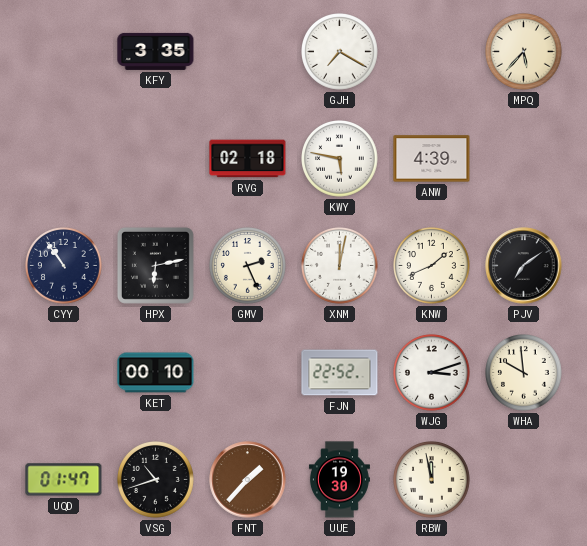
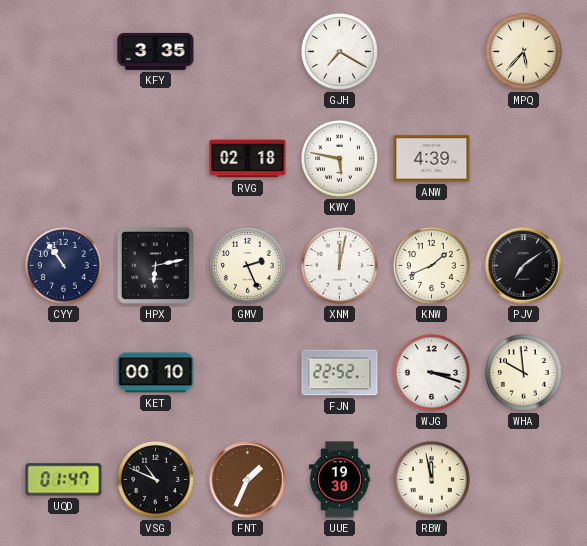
WJG: 3:12 -> 3:18 (432, 373)
VSG: 10:42 -> 10:49 (156, 480)
FNT: 1:37 -> 1:34 (248, 480)
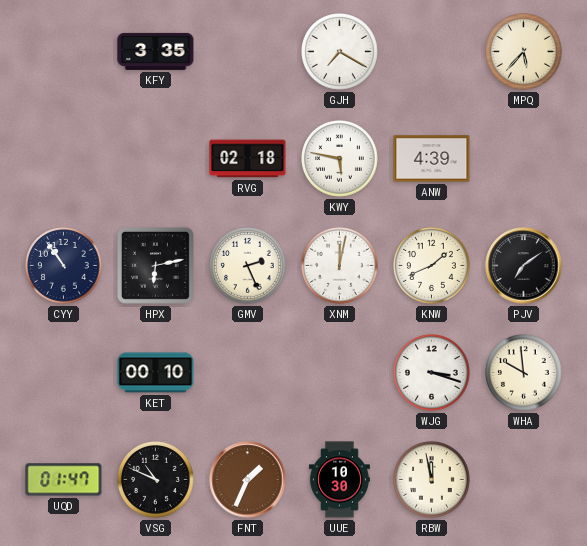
FJN: 22:52 -> none (340, 373)
UUE: 19:30 -> 10:30 (339, 480)
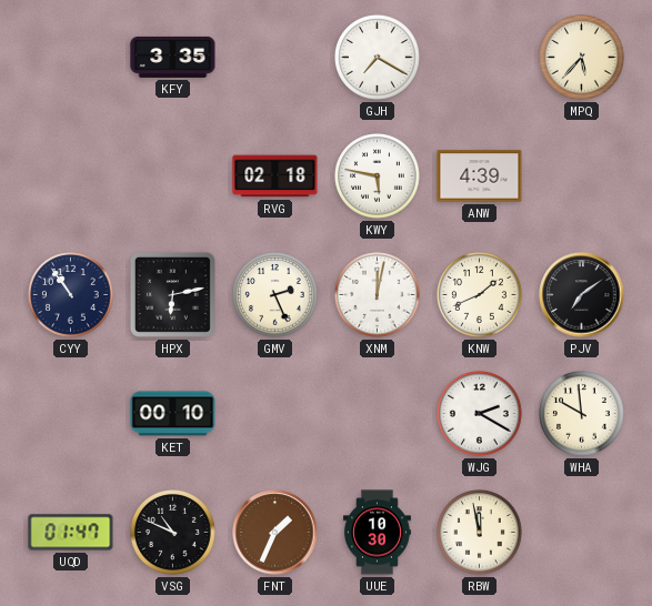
WJG: 3:18 -> 2:20 (480, 414)
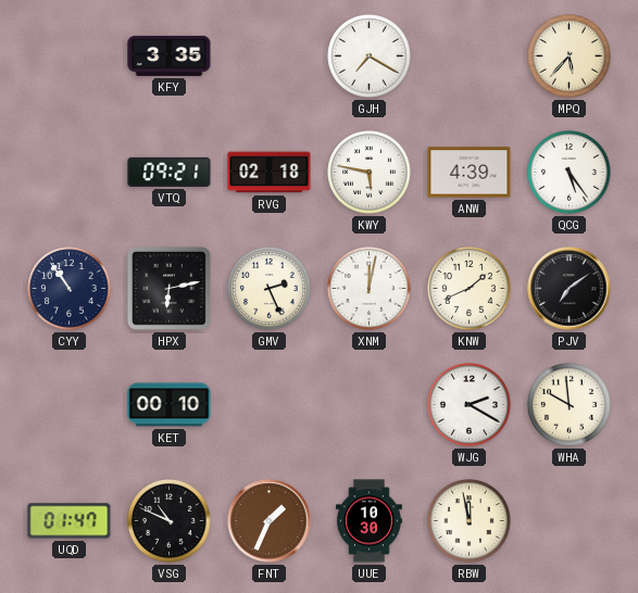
VTQ: none -> 09:21 (170, 172)
QCG: none -> 5:24 (570, 173)
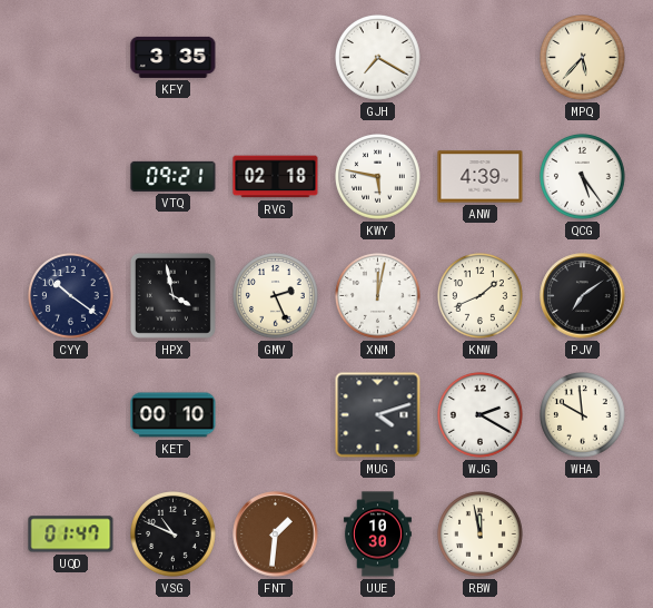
CYY: 10:54 -> 10:21 (71, 296)
HPX: 6:13 -> 3:58 (172, 295)
MUG: none -> 4:12 (378, 415)
FNT: 1:34 -> 1:31 (276, 535)
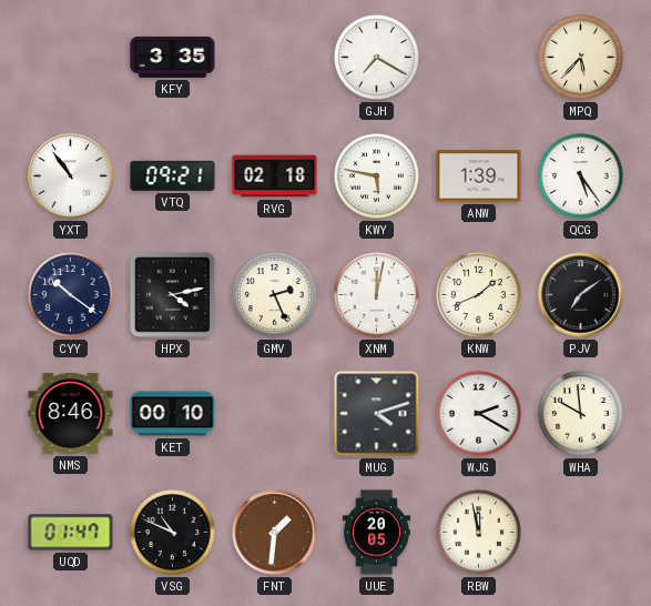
YXT: none -> 10:54 (71, 176)
ANW: 4:39 -> 1:39 (479, 176)
HPX: 3:58 -> 4:13 (172, 294)
NMS: none -> 8:46 (71, 413)
UUE: 10:30 -> 20:05 (376, 533)
